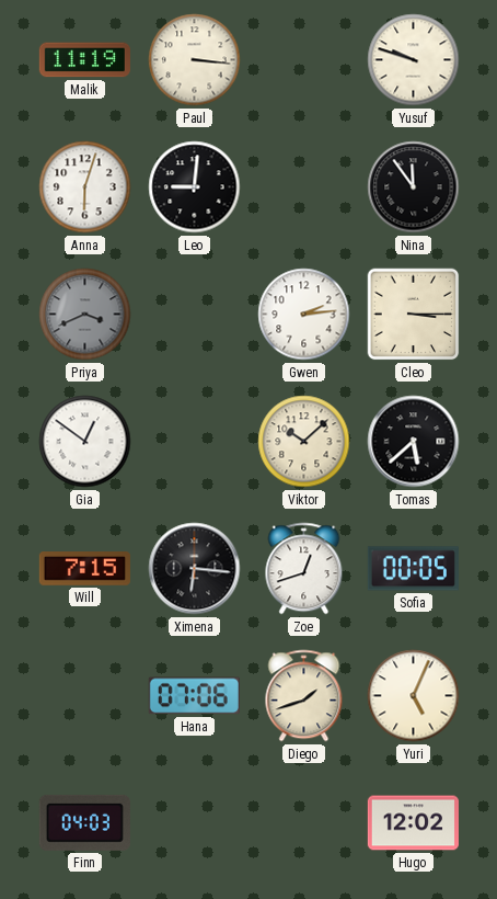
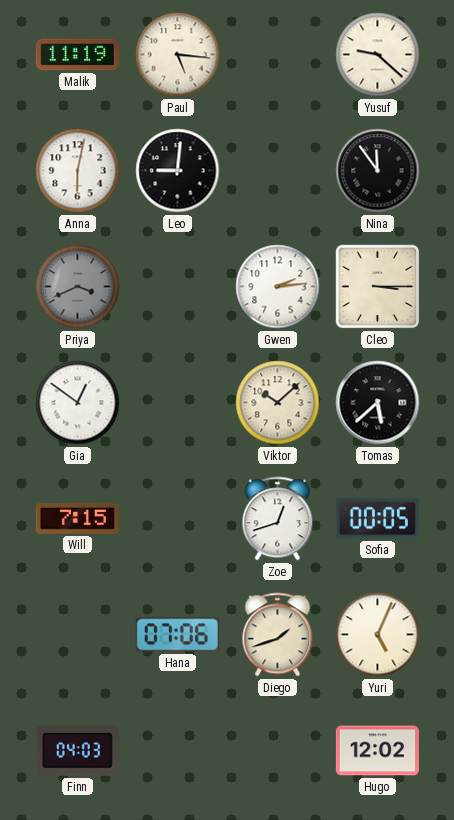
Paul: 3:16 -> 5:16 (178, 55)
Yusuf: 9:48 -> 9:22 (378, 55)
Anna: 6:03 -> 6:02 (78, 171)
Ximena: 6:16 -> none (195, 569)
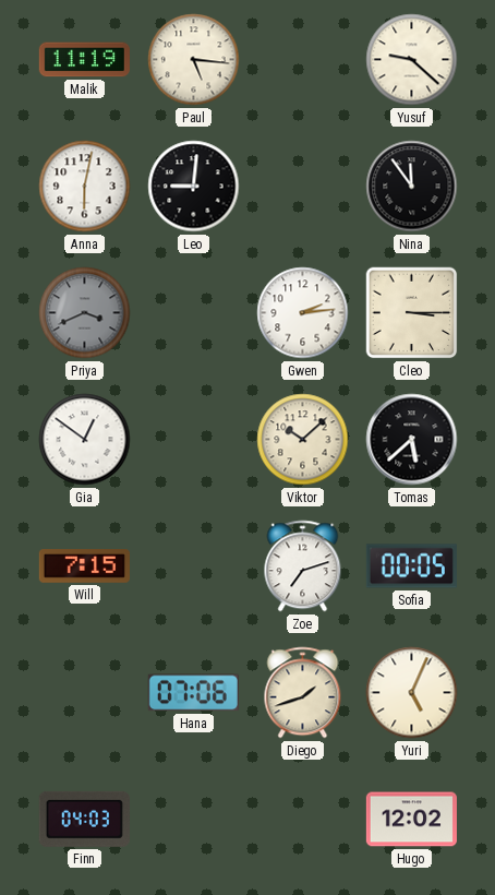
Zoe: 12:42 -> 7:12 (303, 566)
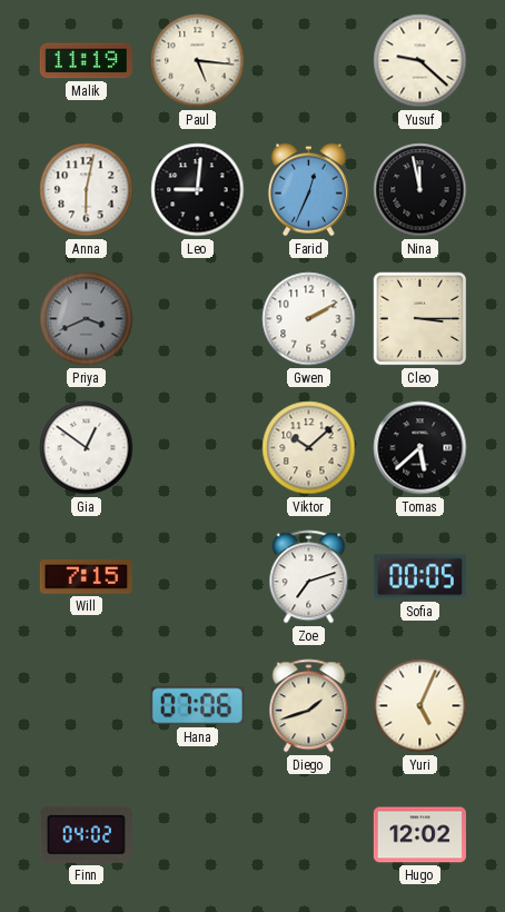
Farid: none -> 12:34 (308, 190)
Nina: 11:54 -> 11:58 (420, 190)
Gwen: 2:14 -> 2:10 (309, 319)
Finn: 04:03 -> 04:02 (86, 834)
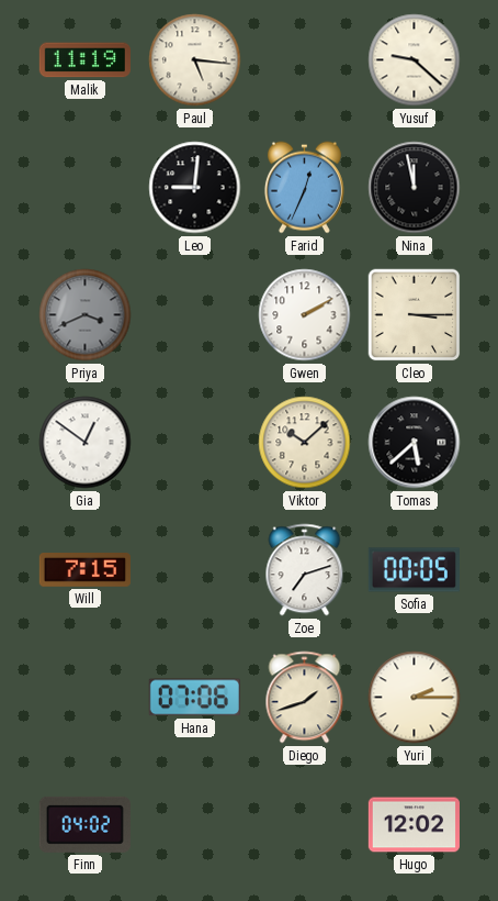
Anna: 6:02 -> none (87, 190)
Yuri: 5:04 -> 2:15 (415, 698)
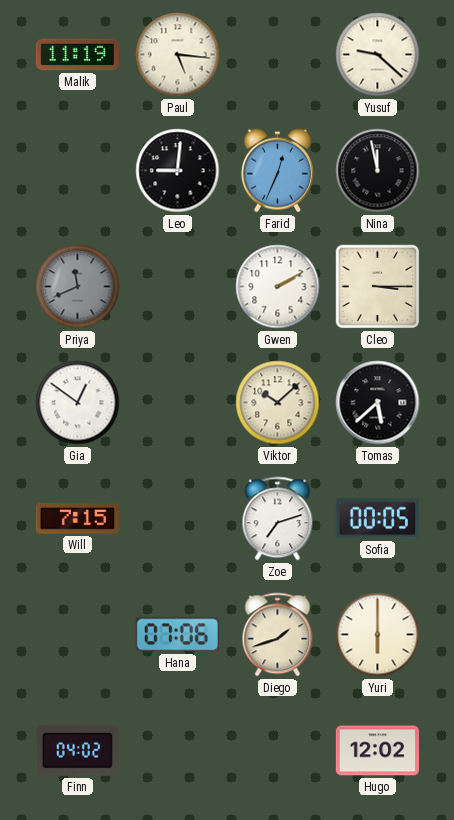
Priya: 3:41 -> 11:41 (78, 287)
Yuri: 2:15 -> 6:00 (378, 635)
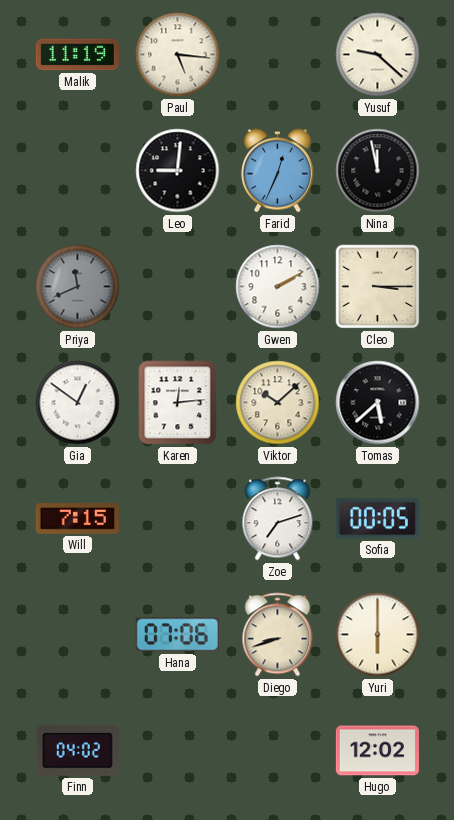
Karen: none -> 12:14 (178, 403)
Diego: 1:42 -> 8:42 (278, 635)
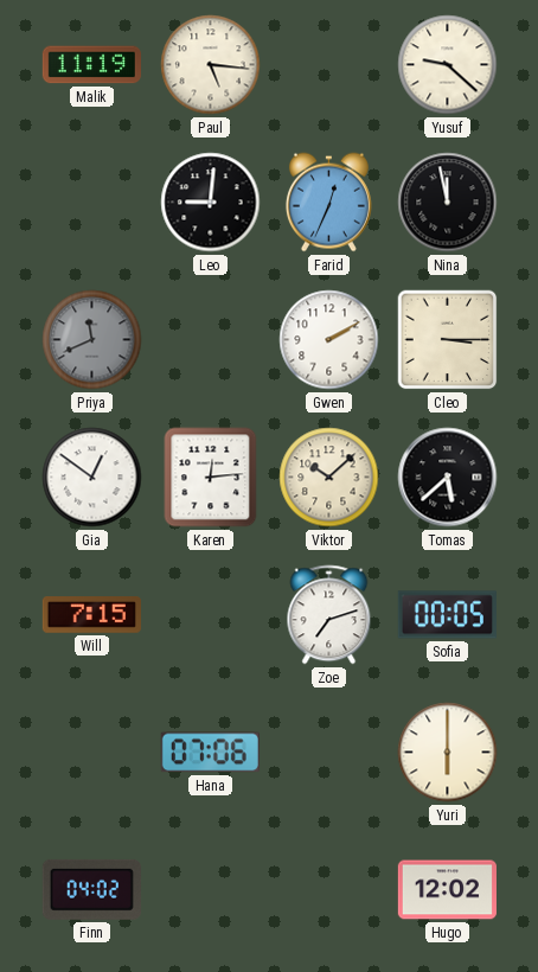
Diego: 8:42 -> none (278, 635)
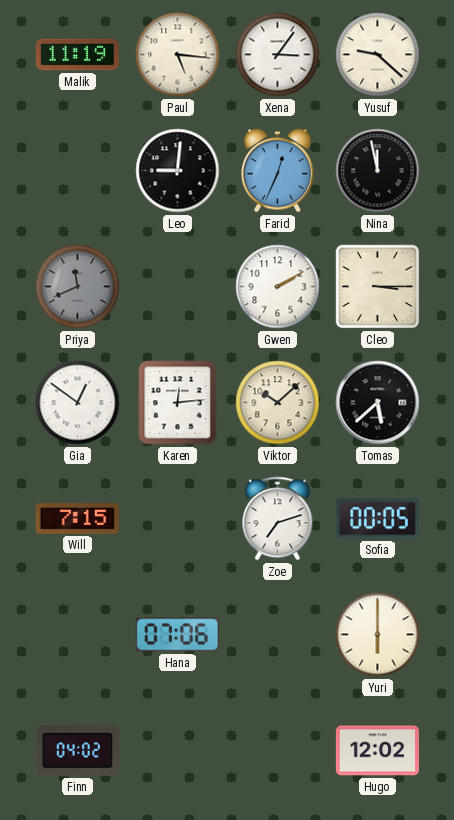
Xena: none -> 3:06 (278, 55)
